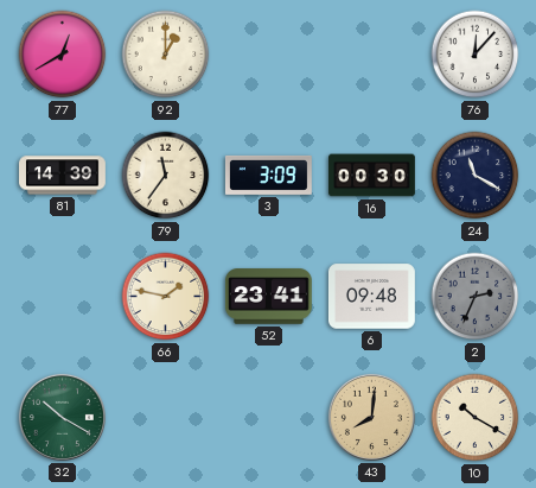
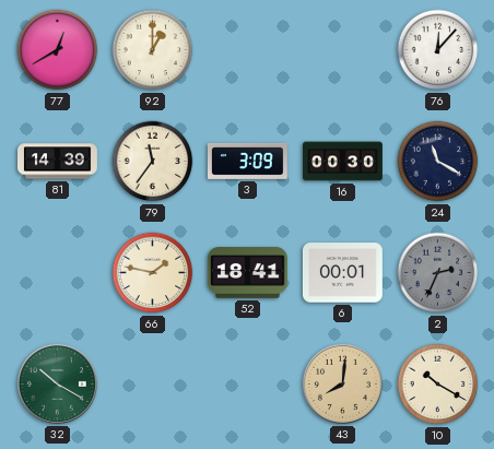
52: 23:41 -> 18:41 (247, 273)
6: 09:48 -> 00:01 (342, 273)
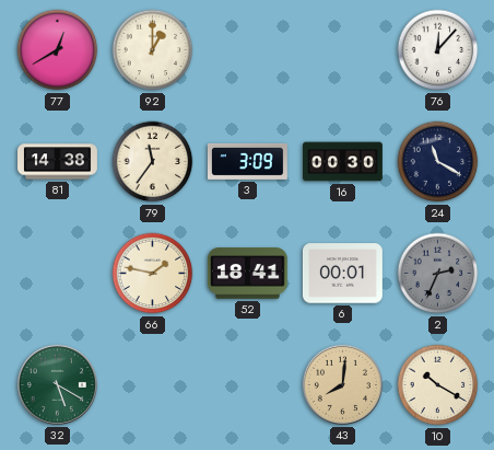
81: 14:39 -> 14:38 (58, 162)
32: 10:20 -> 5:20 (57, 384)
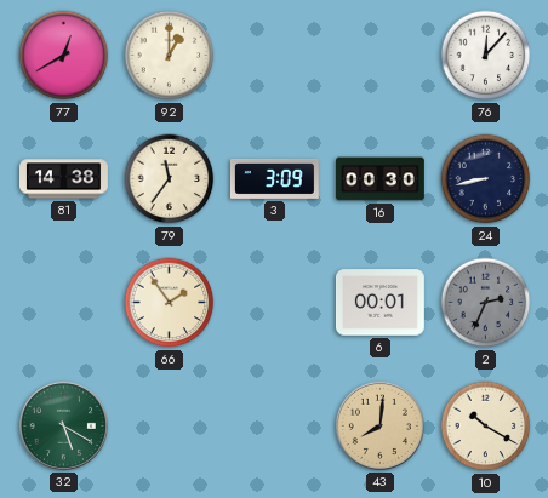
24: 11:20 -> 8:43 (486, 179)
66: 1:47 -> 1:54 (170, 303)
52: 18:41 -> none (247, 274)
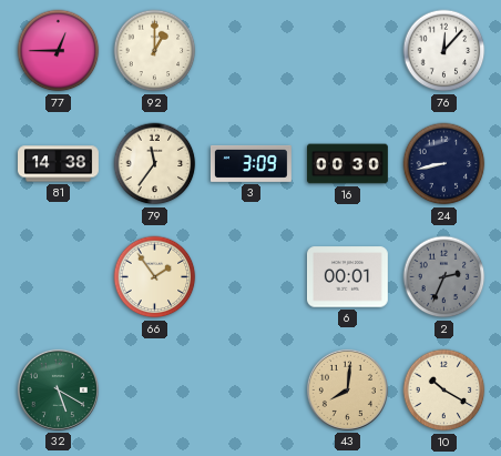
77: 12:40 -> 12:45 (59, 51)
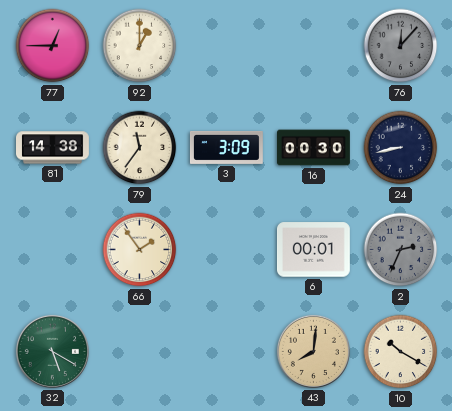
76 dial: white -> grey (401, 46)
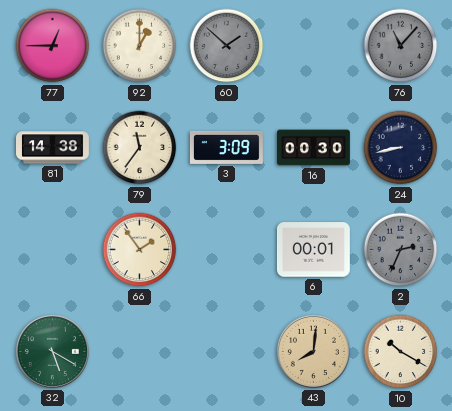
60: none -> 1:52 (227, 46)
76: 12:07 -> 11:07 (401, 46)
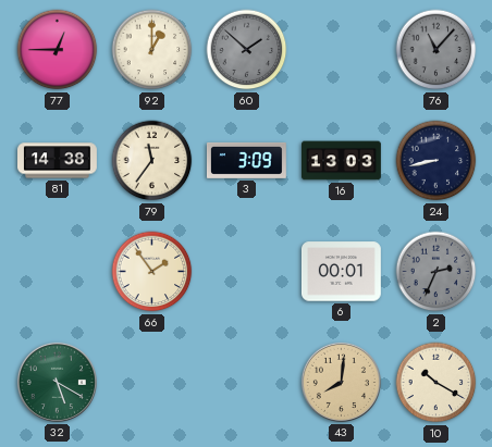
16: 00:30 -> 13:03 (342, 161)
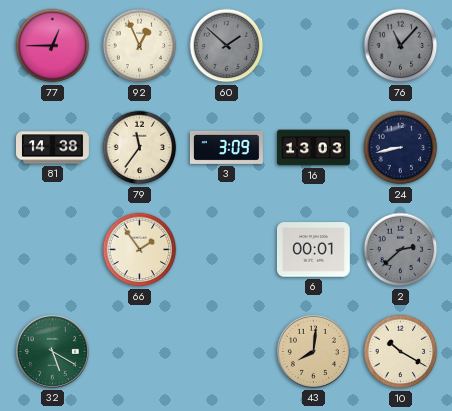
92: 1:00 -> 12:56 (140, 46)
2: 2:34 -> 2:38 (401, 250)
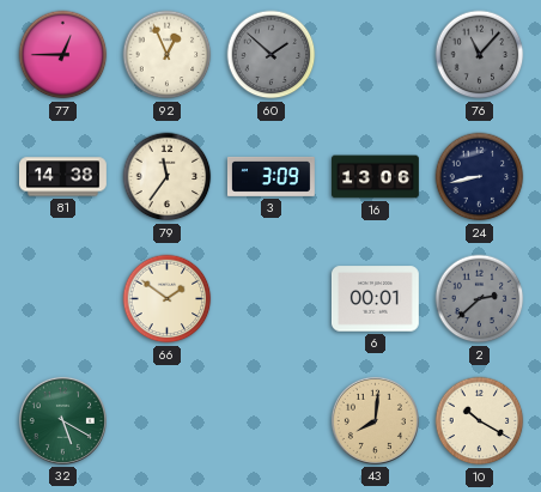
16: 13:03 -> 13:06 (376, 177)
66: 1:54 -> 1:51 (168, 299)
